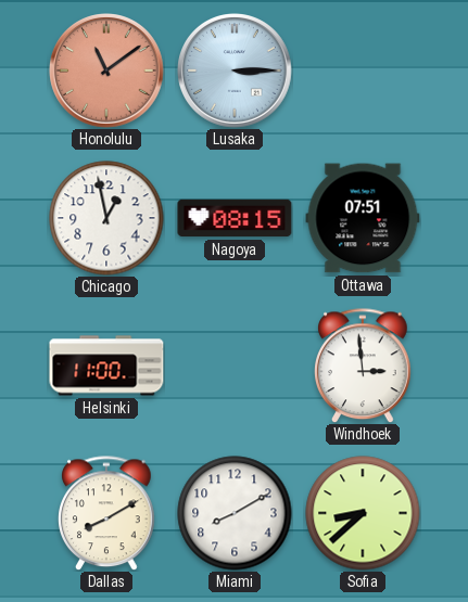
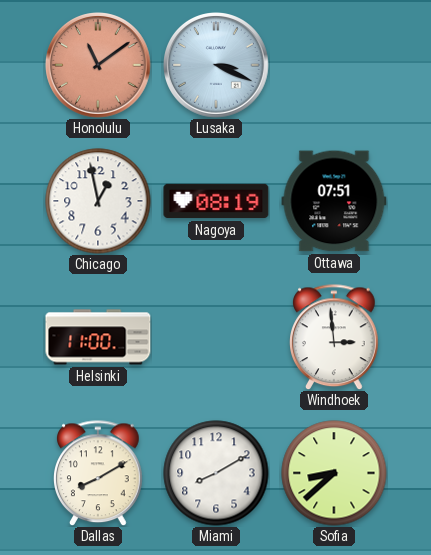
Lusaka: 3:15 -> 3:19 (217, 66)
Nagoya: 08:15 -> 08:19 (216, 201)
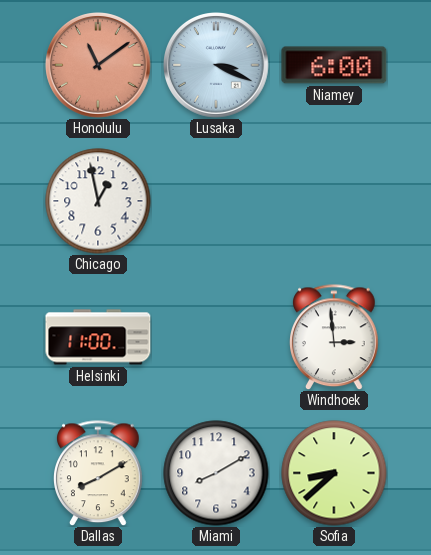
Niamey: none -> 6:00 (334, 65)
Nagoya: 08:19 -> none (216, 201)
Ottawa: 07:51 -> none (334, 201)
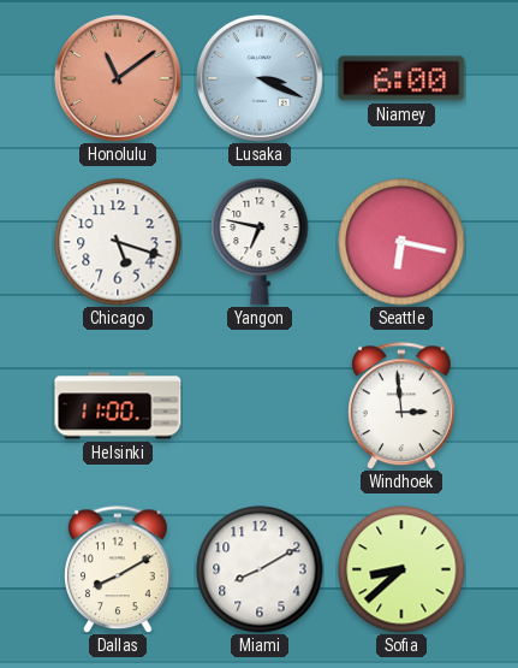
Chicago: 12:58 -> 5:18 (118, 242)
Yangon: none -> 6:47 (260, 242)
Seattle: none -> 6:17 (401, 242)
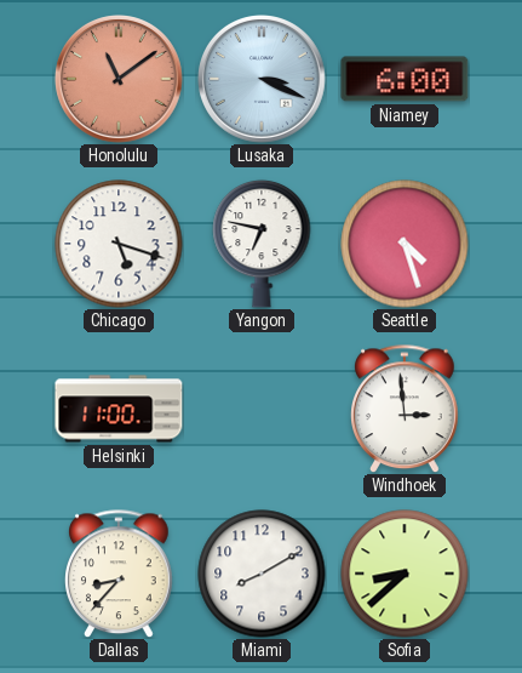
Seattle: 6:17 -> 4:27 (405, 244)
Dallas: 8:10 -> 8:37 (120, 574)
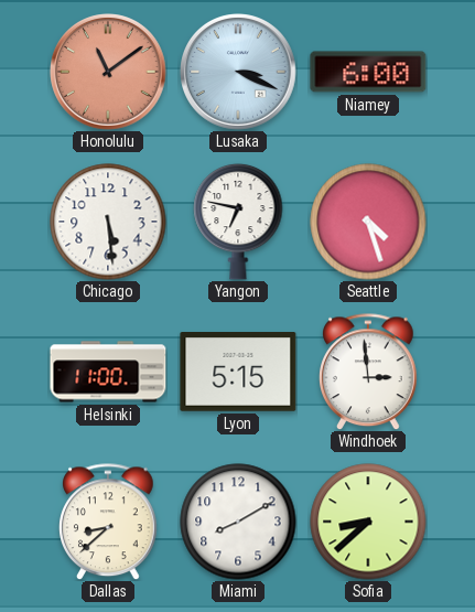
Chicago: 5:18 -> 5:29 (108, 222)
Lyon: none -> 5:15 (238, 373)
Dallas: 8:37 -> 8:38 (109, 522)
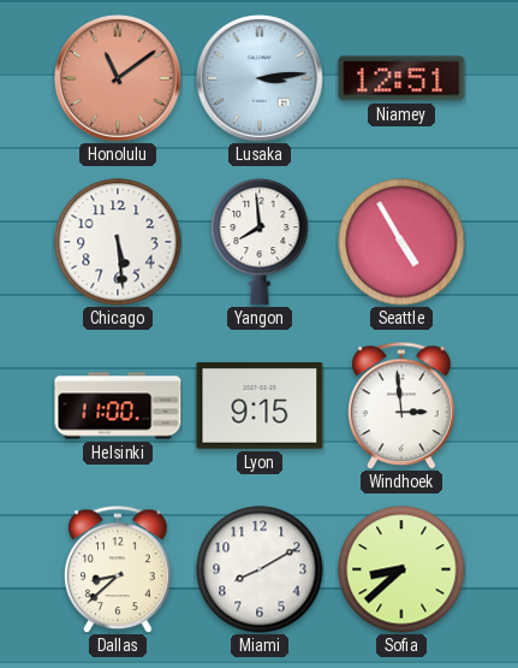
Lusaka: 3:19 -> 3:14 (261, 79)
Niamey: 6:00 -> 12:51 (401, 78)
Yangon: 6:47 -> 7:59 (260, 242)
Seattle: 4:27 -> 4:55 (401, 242)
Lyon: 5:15 -> 9:15 (260, 407)
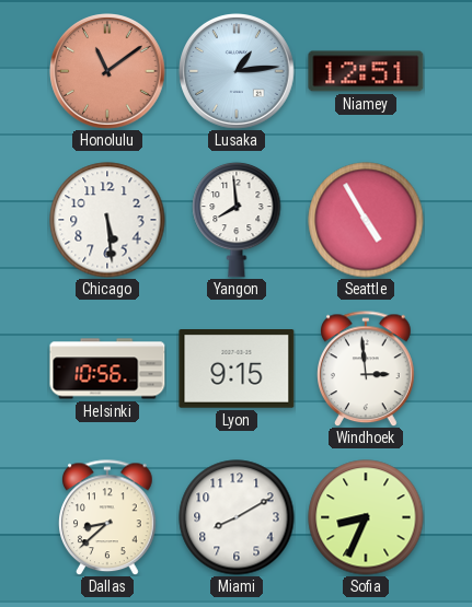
Lusaka: 3:14 -> 1:14 (238, 72)
Helsinki: 11:00 -> 10:56 (107, 369)
Sofia: 8:38 -> 8:34 (366, 517)
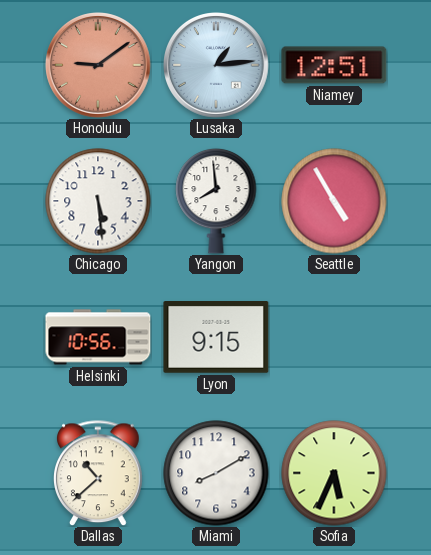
Honolulu: 11:09 -> 9:09 (99, 66)
Windhoek: 2:59 -> none (367, 369)
Dallas: 8:38 -> 10:38 (99, 473)
Sofia: 8:34 -> 5:34 (334, 473)
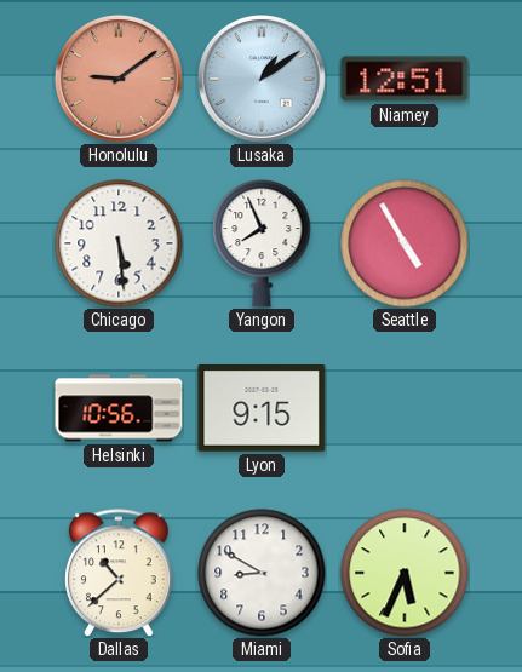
Lusaka: 1:14 -> 1:09 (263, 80)
Yangon: 7:59 -> 7:56 (262, 243)
Miami: 8:10 -> 8:50 (262, 573)
